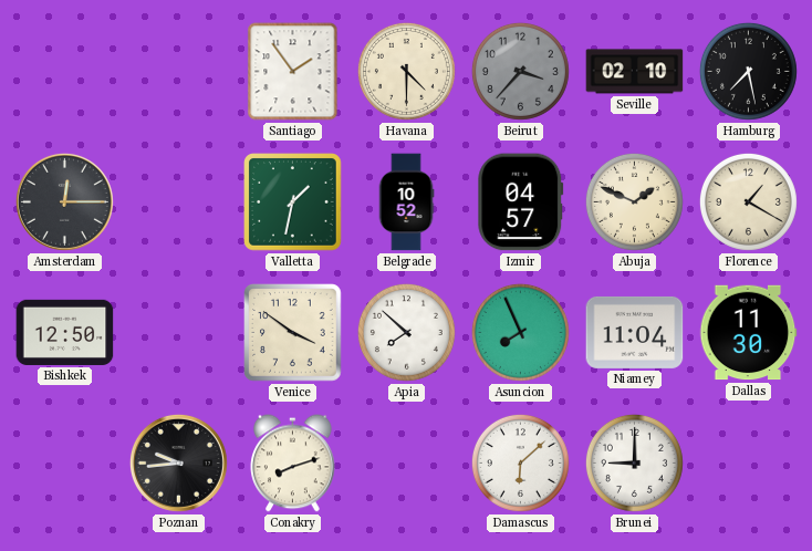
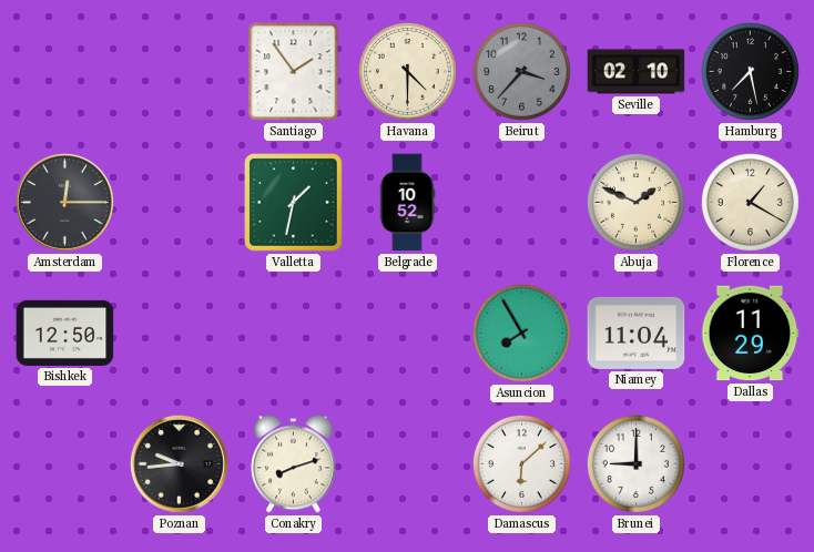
Izmir: 04:57 -> none (521, 202)
Venice: 3:51 -> none (293, 333)
Apia: 7:52 -> none (406, 332)
Asuncion: 7:56 -> 7:55 (521, 333)
Dallas: 11:30 -> 11:29 (750, 334)
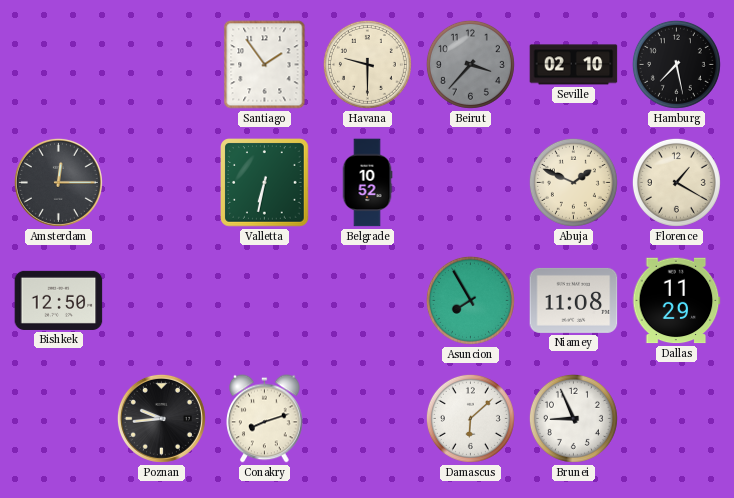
Havana: 4:30 -> 9:30 (367, 64)
Valletta: 1:32 -> 6:32 (265, 183)
Niamey: 11:04 -> 11:08 (574, 300)
Brunei: 9:00 -> 8:56 (573, 418)
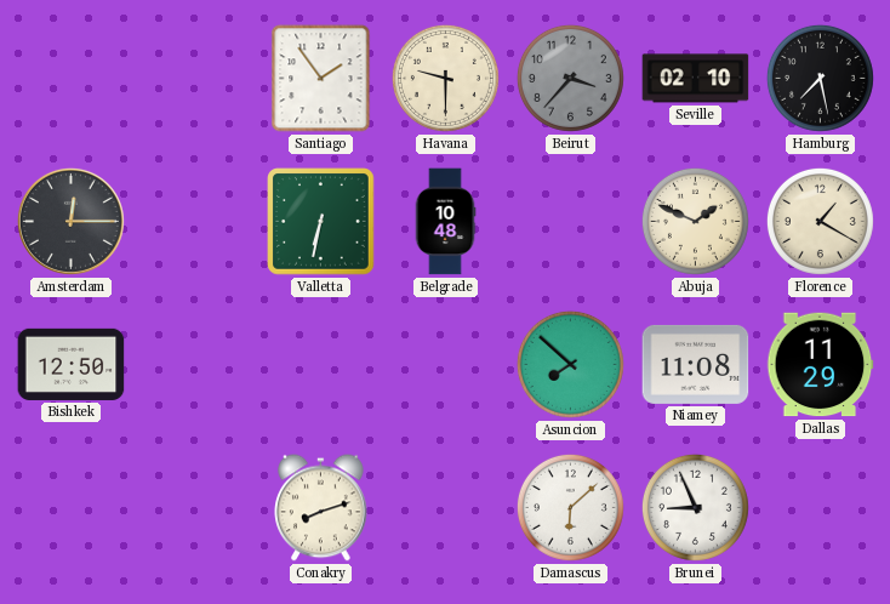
Belgrade: 10:52 -> 10:48 (445, 222)
Asuncion: 7:55 -> 7:52 (570, 364)
Poznan: 9:44 -> none (161, 418)
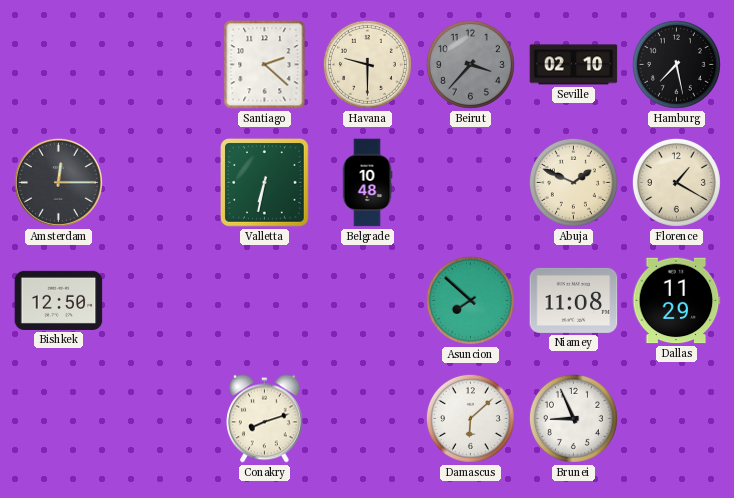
Santiago: 1:54 -> 2:22 (265, 65)
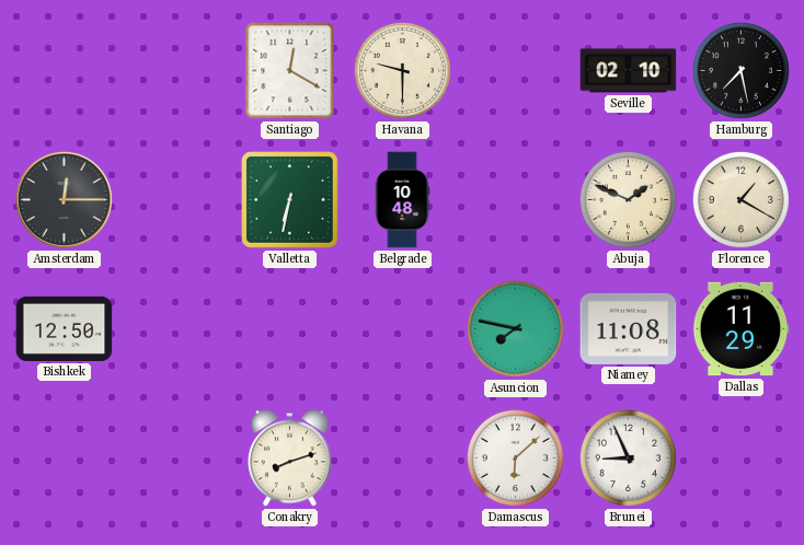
Santiago: 2:22 -> 12:20 (290, 71)
Beirut: 3:37 -> none (470, 64)
Asuncion: 7:52 -> 7:47 (515, 328)
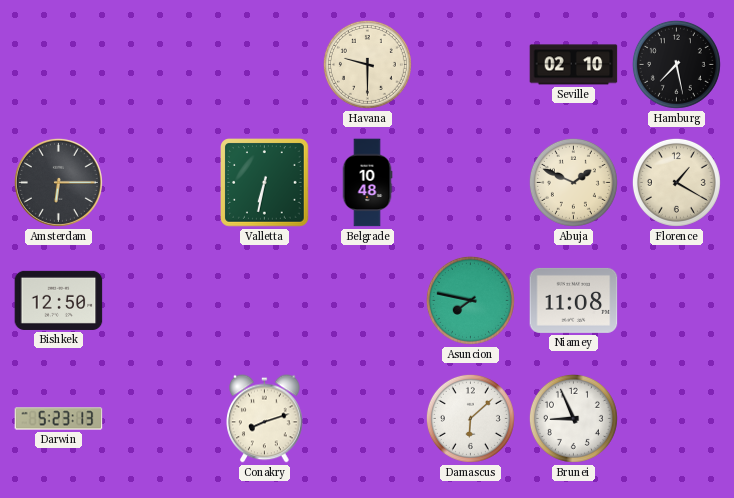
Santiago: 12:20 -> none (290, 71)
Amsterdam: 12:15 -> 6:15 (58, 182)
Dallas: 11:29 -> none (740, 329)
Darwin: none -> 5:23 (59, 419)
